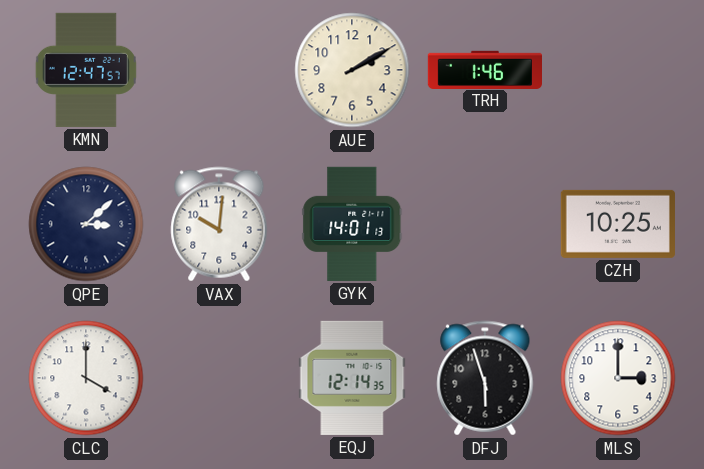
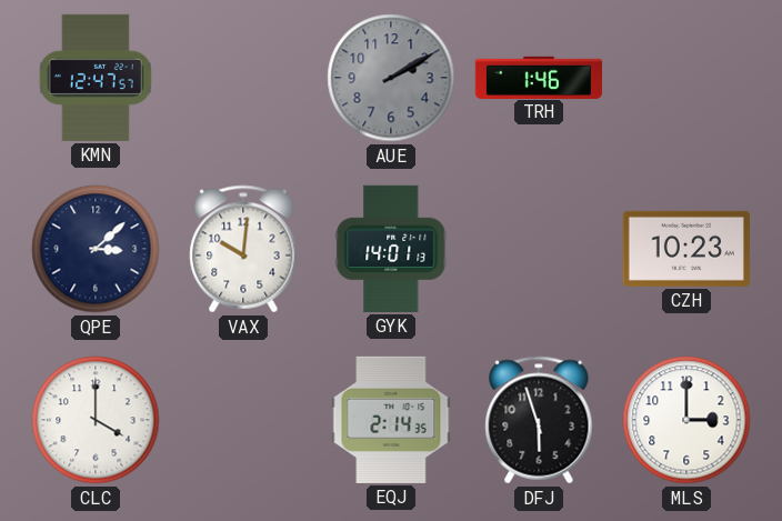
AUE dial: cream -> grey (391, 78)
CZH: 10:25 -> 10:23 (686, 249)
EQJ: 12:14 -> 2:14 (391, 420)
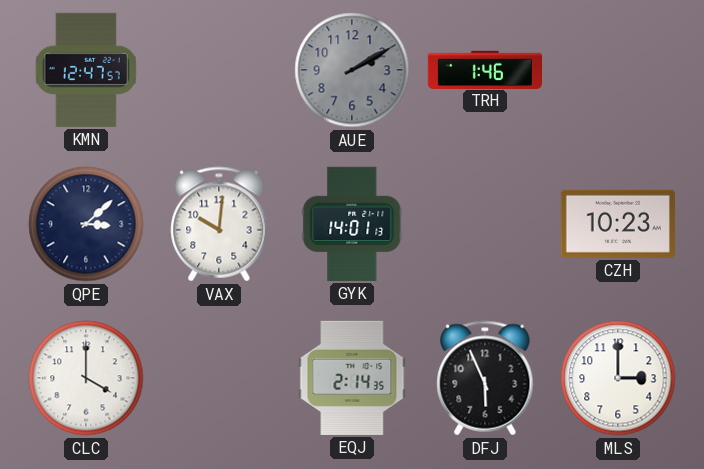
DFJ: 5:57 -> 5:56 (485, 378)
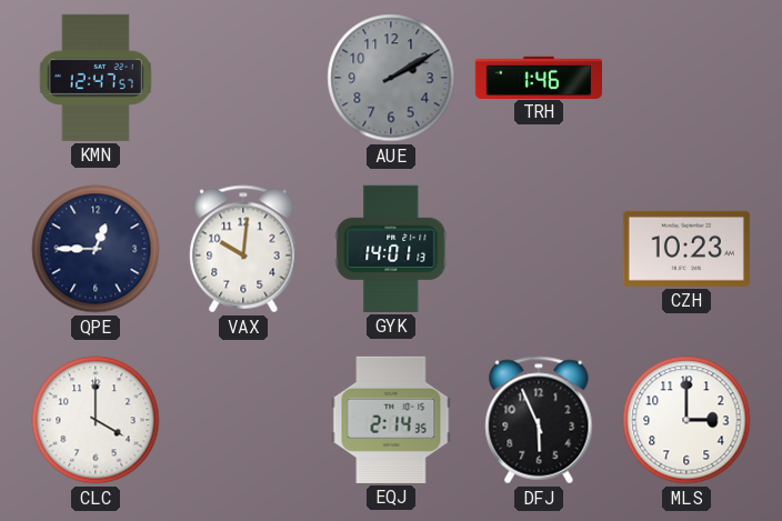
QPE: 3:08 -> 12:45 (96, 249)
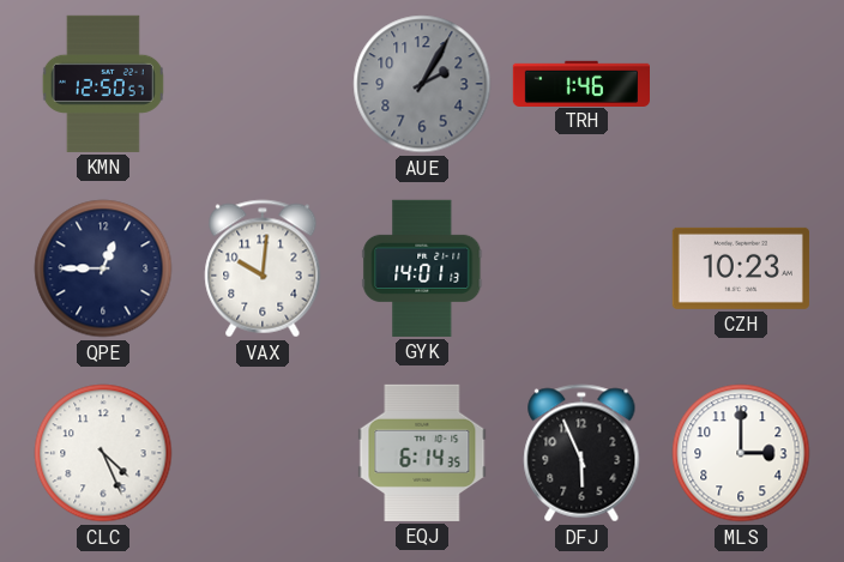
KMN: 12:47 -> 12:50 (103, 84)
AUE: 2:10 -> 2:05 (422, 84)
CLC: 4:00 -> 4:26 (103, 453)
EQJ: 2:14 -> 6:14 (422, 453)
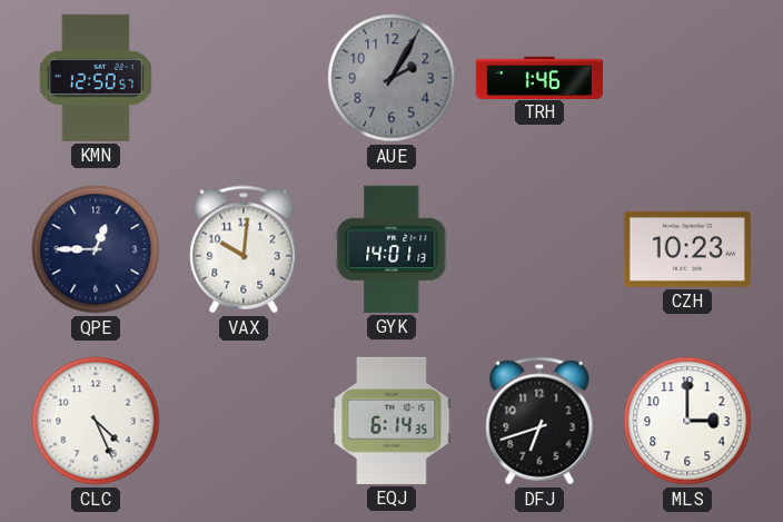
DFJ: 5:56 -> 6:42 (539, 421)
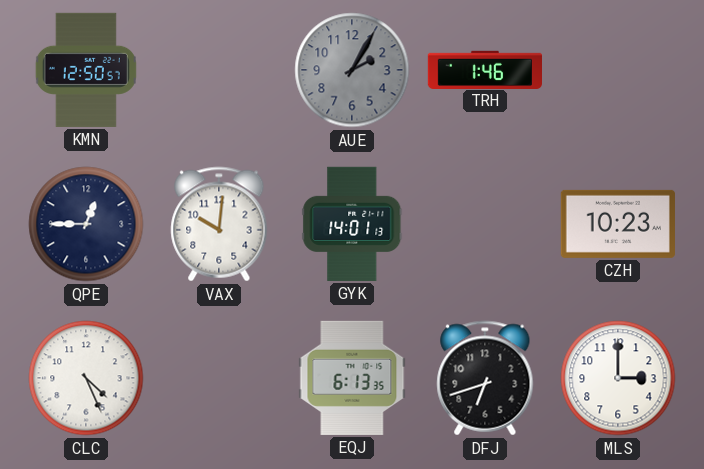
EQJ: 6:14 -> 6:13 (352, 378)
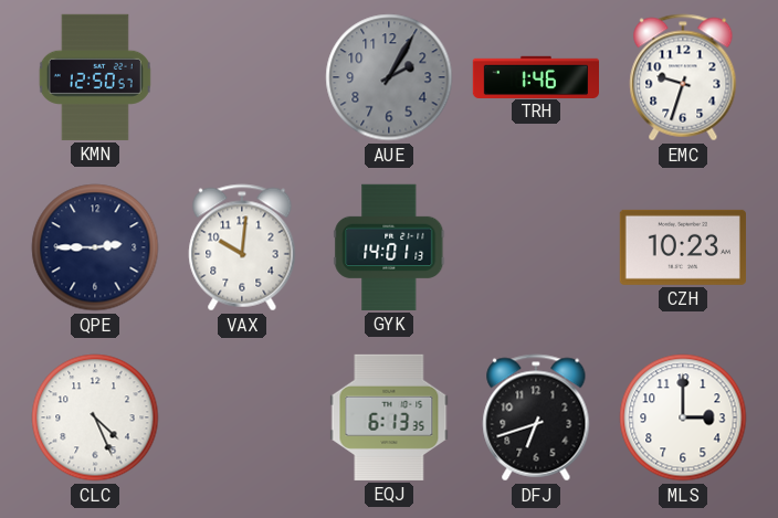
EMC: none -> 9:33 (683, 77)
QPE: 12:45 -> 2:45 (95, 247)
